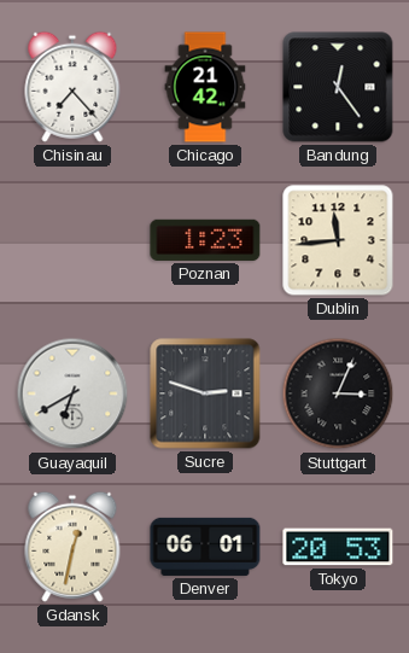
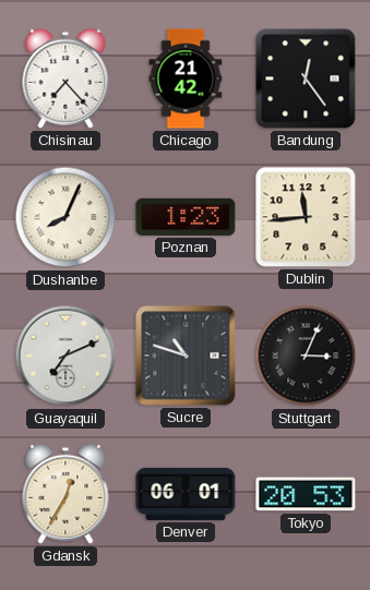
Dushanbe: none -> 8:04 (65, 217)
Guayaquil: 6:40 -> 7:11 (65, 356)
Sucre: 2:48 -> 10:48 (186, 356)
Gdansk: 12:32 -> 12:35 (65, 494)
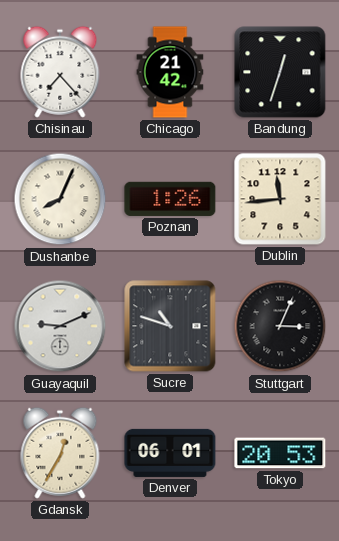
Bandung: 12:24 -> 12:33 (280, 72)
Poznan: 1:23 -> 1:26 (170, 199)
Guayaquil: 7:11 -> 9:11 (60, 326)
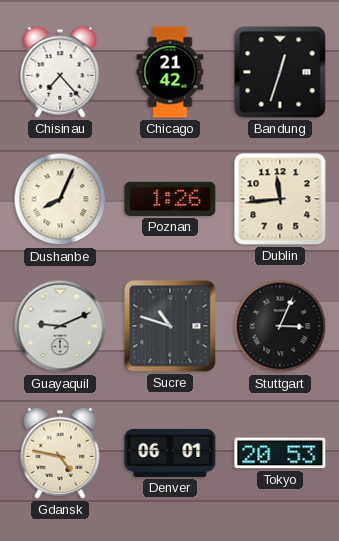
Gdansk: 12:35 -> 4:47 (60, 453)
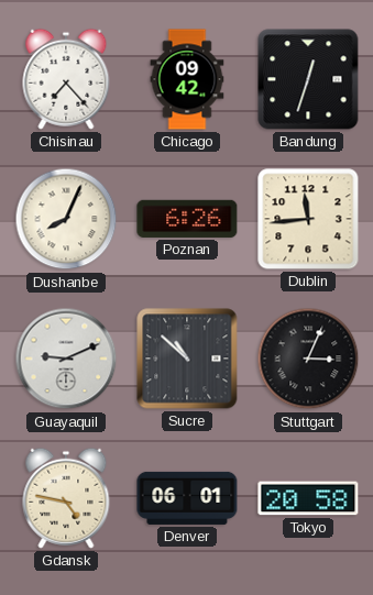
Chicago: 21:42 -> 09:42 (187, 79)
Poznan: 1:26 -> 6:26 (187, 219)
Sucre: 10:48 -> 10:52 (187, 359)
Tokyo: 20:53 -> 20:58 (308, 498)
